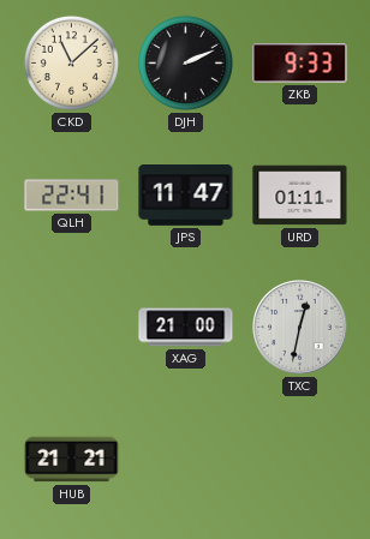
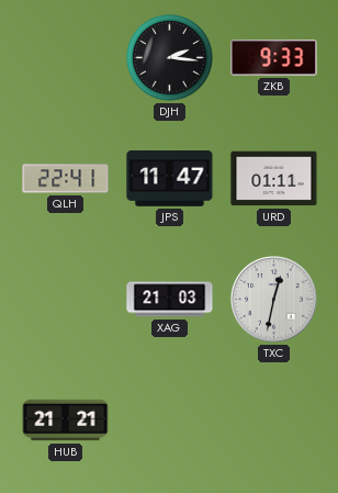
CKD: 11:08 -> none (71, 62)
DJH: 2:11 -> 2:16 (169, 57)
XAG: 21:00 -> 21:03 (170, 300)
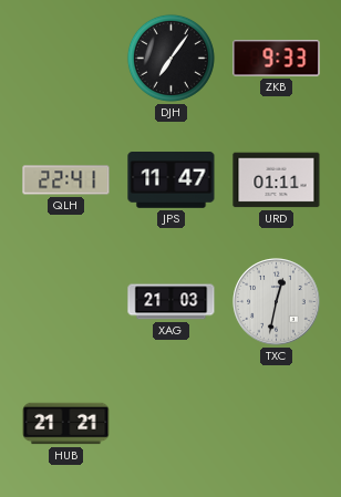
DJH: 2:16 -> 7:06 (170, 58)
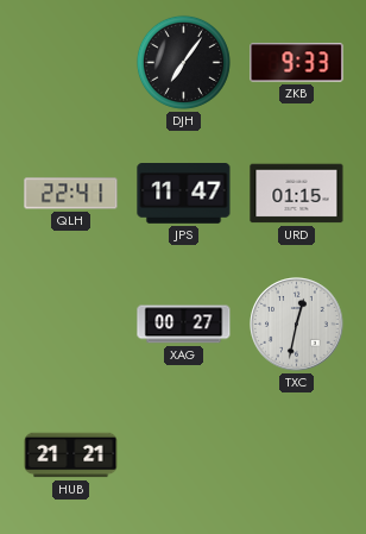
URD: 01:11 -> 01:15 (297, 194)
XAG: 21:03 -> 00:27 (184, 325)
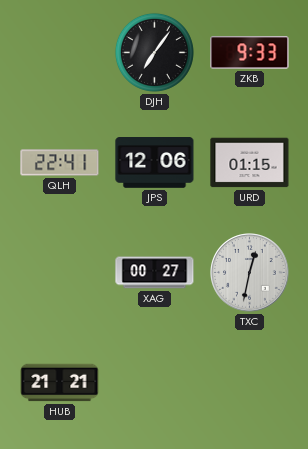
JPS: 11:47 -> 12:06 (155, 163)
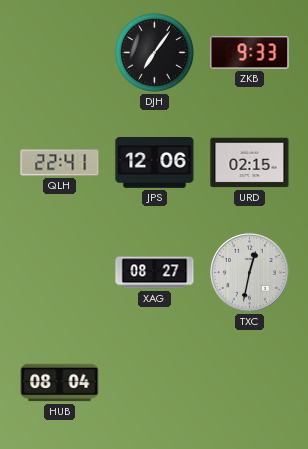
URD: 01:15 -> 02:15 (250, 163)
XAG: 00:27 -> 08:27 (155, 273)
HUB: 21:21 -> 08:04 (60, 383)
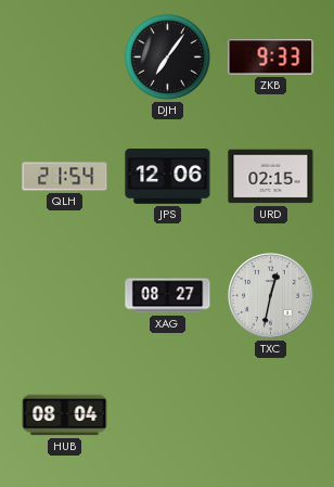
QLH: 22:41 -> 21:54 (65, 177)
